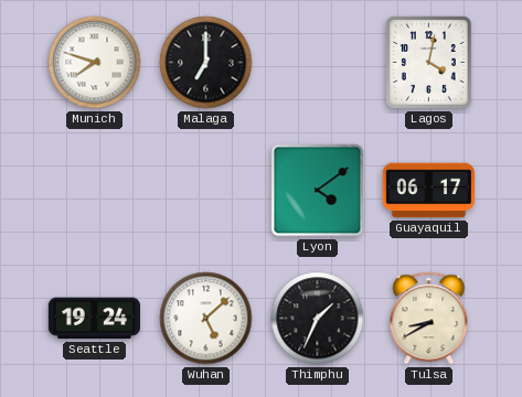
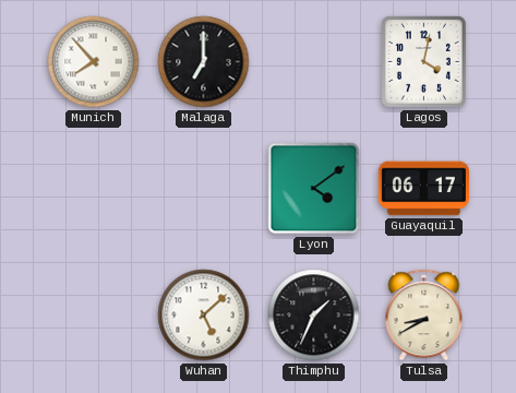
Munich: 7:48 -> 7:53 (94, 62)
Seattle: 19:24 -> none (94, 319)
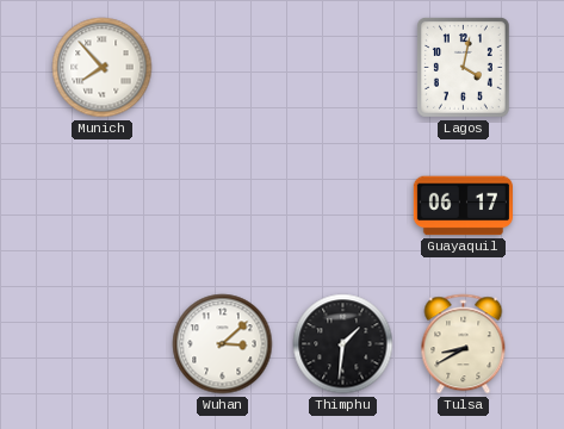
Malaga: 7:00 -> none (204, 62)
Lyon: 4:09 -> none (314, 189)
Wuhan: 5:08 -> 3:08 (223, 344)
Thimphu: 1:34 -> 1:31 (343, 344)
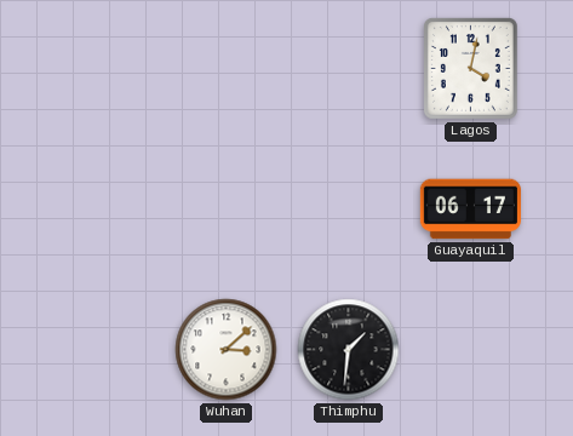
Munich: 7:53 -> none (103, 68)
Tulsa: 8:40 -> none (464, 344)
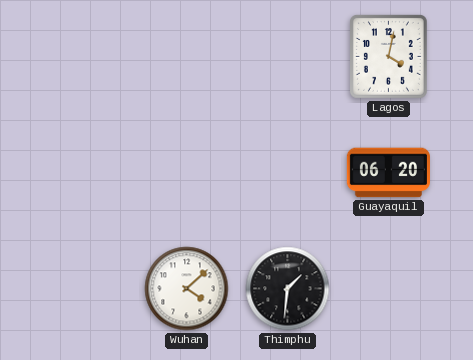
Guayaquil: 06:17 -> 06:20 (388, 173)
Wuhan: 3:08 -> 4:08 (187, 289)
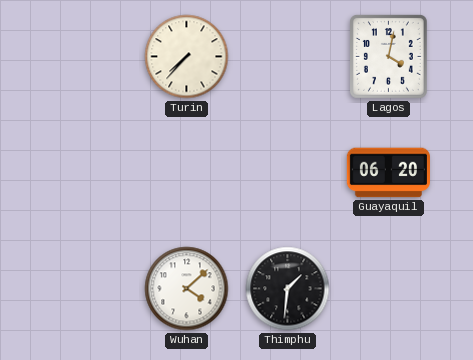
Turin: none -> 7:37 (187, 57)
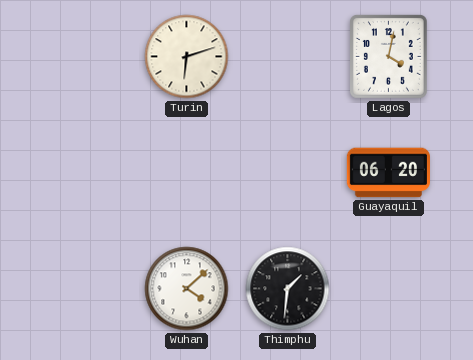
Turin: 7:37 -> 6:12 (187, 57)
